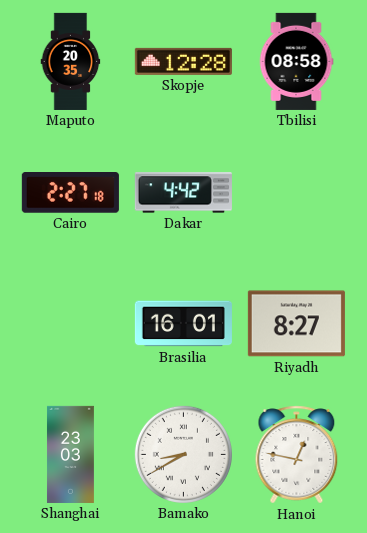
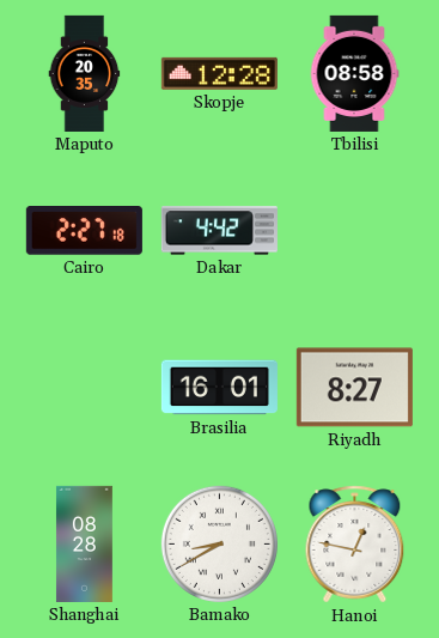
Shanghai: 23:03 -> 08:28 (84, 543)
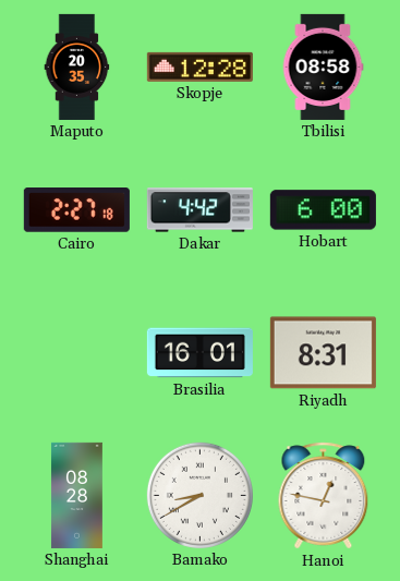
Hobart: none -> 6:00 (323, 210)
Riyadh: 8:27 -> 8:31 (323, 353)
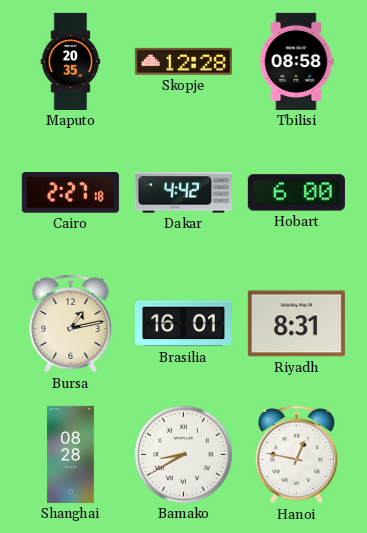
Bursa: none -> 1:13 (71, 324)
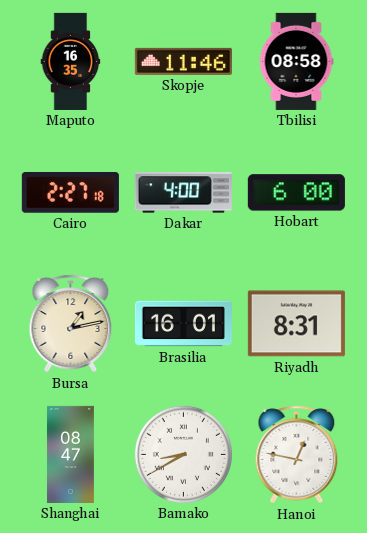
Maputo: 20:35 -> 16:35 (71, 61)
Skopje: 12:28 -> 11:46 (183, 61)
Dakar: 4:42 -> 4:00 (183, 193)
Shanghai: 08:28 -> 08:47 (70, 454)
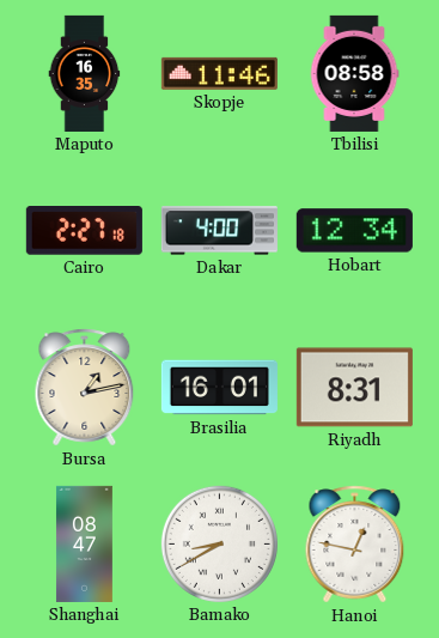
Hobart: 6:00 -> 12:34 (354, 231)
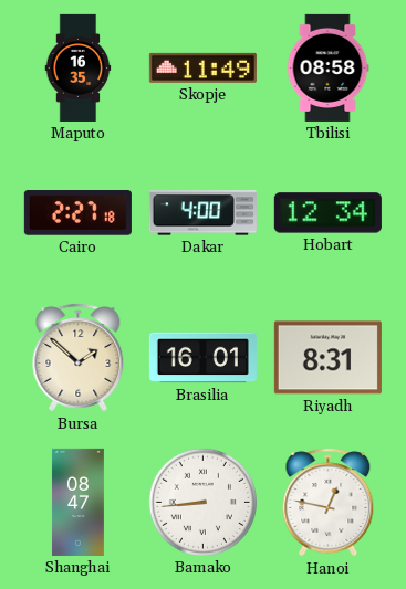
Skopje: 11:46 -> 11:49 (202, 67)
Bursa: 1:13 -> 1:52 (79, 358)
Bamako: 8:40 -> 8:44 (202, 502)
